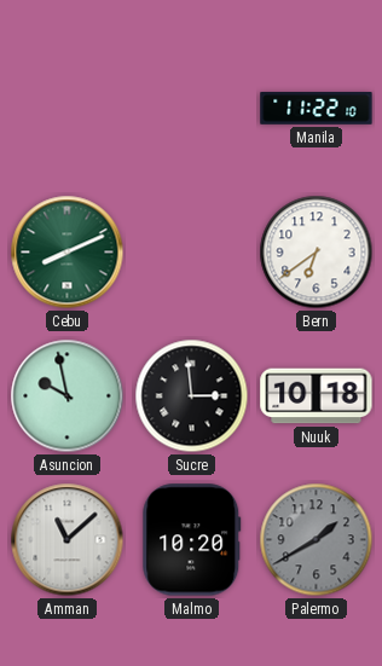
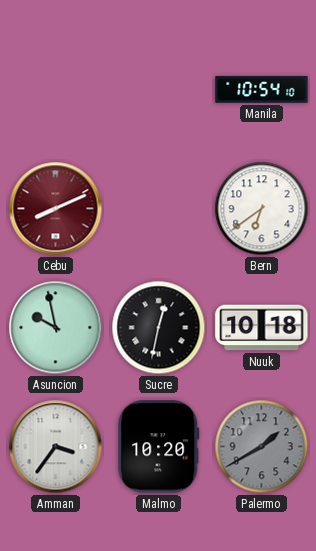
Manila: 11:22 -> 10:54 (262, 90)
Cebu dial: green -> burgundy (56, 209)
Sucre: 2:59 -> 12:32 (159, 328)
Amman: 11:08 -> 3:36 (56, 447)
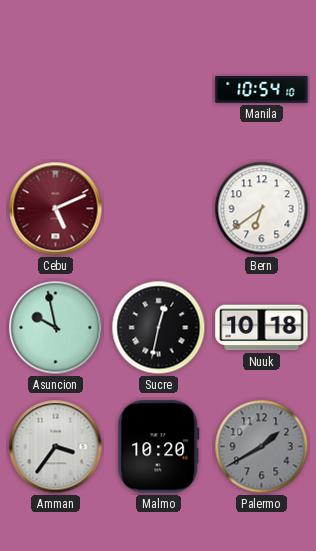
Cebu: 8:11 -> 5:11 (56, 209)
